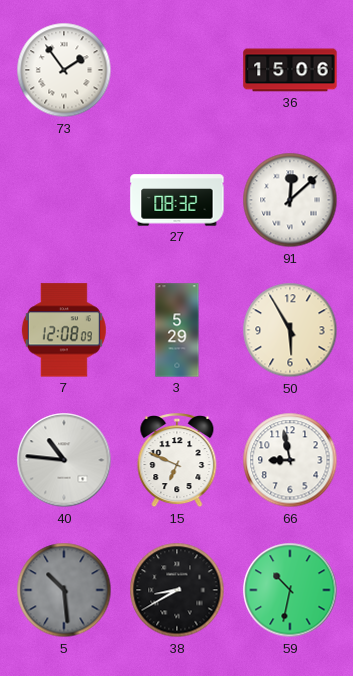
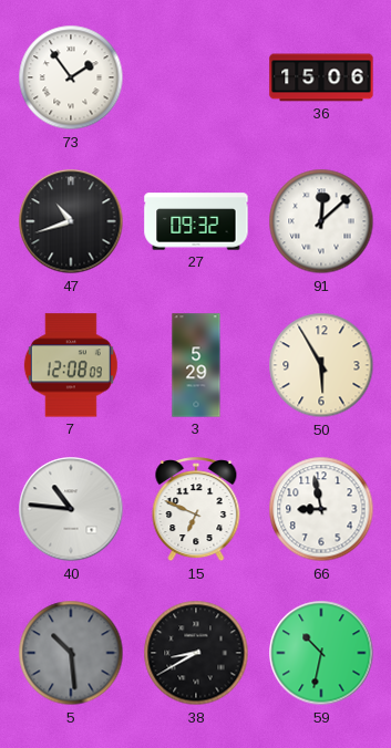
47: none -> 10:42 (71, 221)
27: 08:32 -> 09:32 (196, 221)
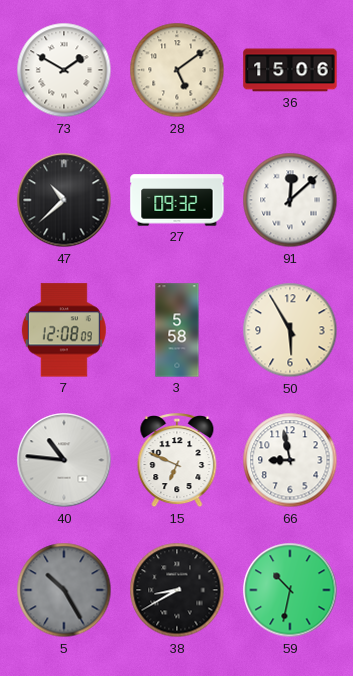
73: 1:54 -> 1:50 (64, 70)
28: none -> 5:09 (177, 70)
47: 10:42 -> 10:38 (64, 200)
3: 5:29 -> 5:58 (177, 330)
5: 10:29 -> 10:25 (64, 590)
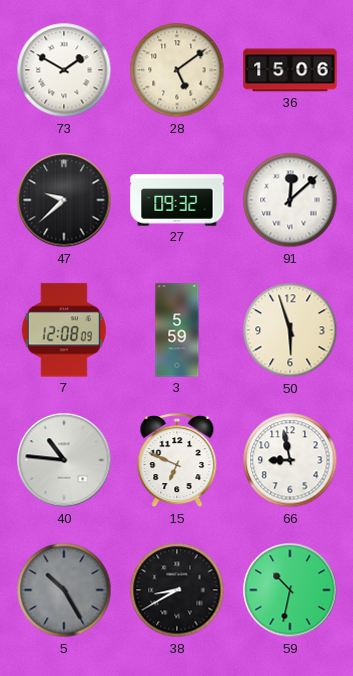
47: 10:38 -> 9:38 (64, 200)
3: 5:58 -> 5:59 (177, 330)
50: 5:55 -> 5:57 (290, 330)
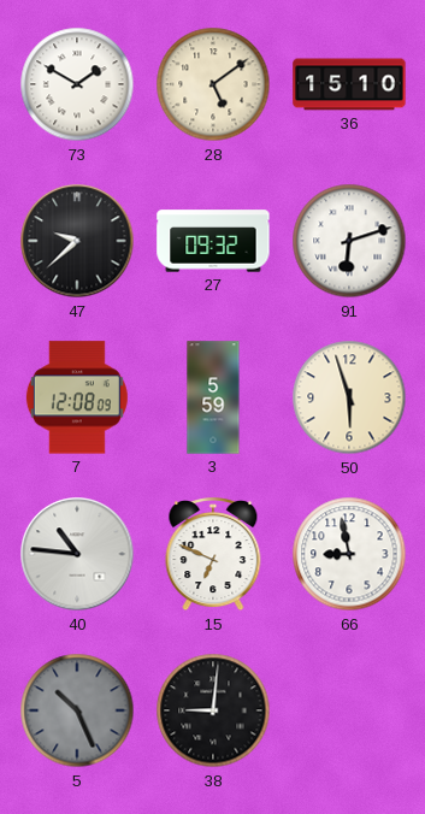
36: 15:06 -> 15:10 (349, 84)
91: 12:08 -> 6:12 (349, 241)
5: 10:25 -> 10:26 (77, 710)
38: 8:40 -> 9:01 (213, 710)
59: 10:32 -> none (290, 590)
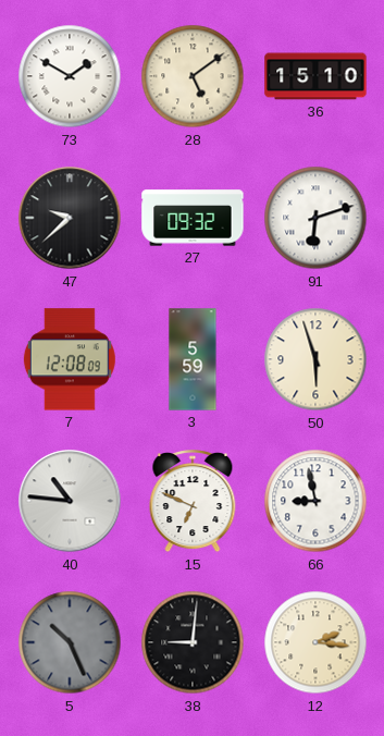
12: none -> 2:16 (315, 642)
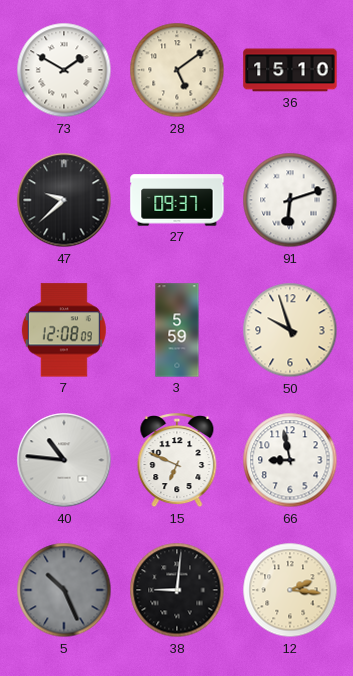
27: 09:32 -> 09:37 (177, 200)
50: 5:57 -> 9:57 (290, 330)
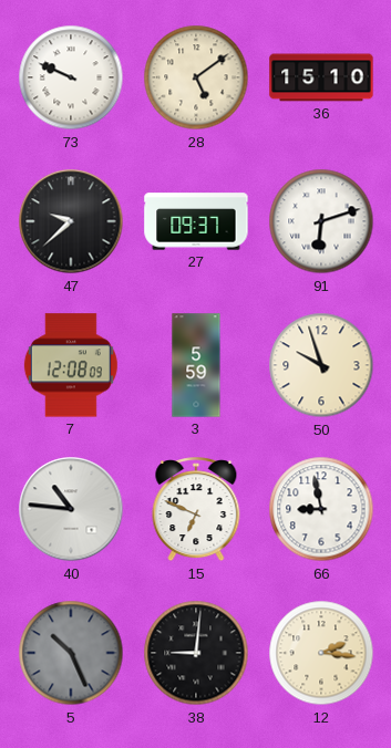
73: 1:50 -> 9:49 (71, 77)
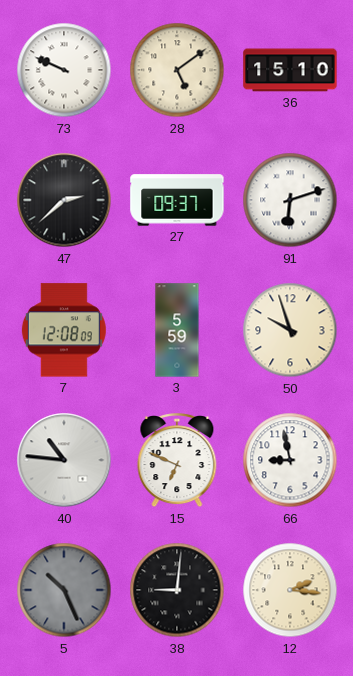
47: 9:38 -> 2:38 (64, 200)
